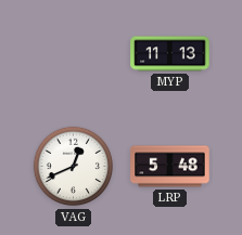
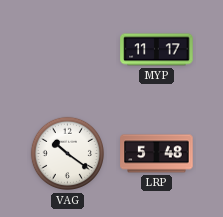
MYP: 11:13 -> 11:17 (157, 50)
VAG: 12:41 -> 10:21 (68, 154)
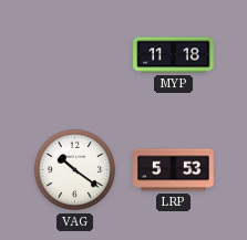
MYP: 11:17 -> 11:18 (174, 55)
LRP: 5:48 -> 5:53 (174, 170)
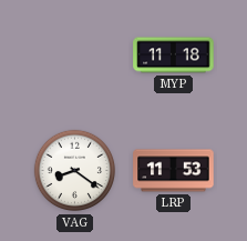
VAG: 10:21 -> 8:21 (75, 171)
LRP: 5:53 -> 11:53 (174, 171)
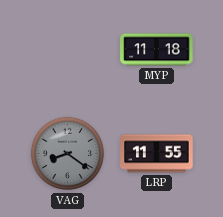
VAG dial: white -> grey (68, 154)
LRP: 11:53 -> 11:55 (157, 154)
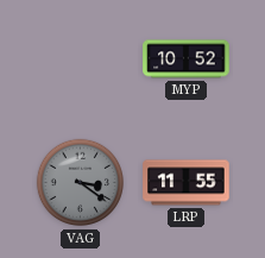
MYP: 11:18 -> 10:52 (187, 59)
VAG: 8:21 -> 3:21 (81, 183)
